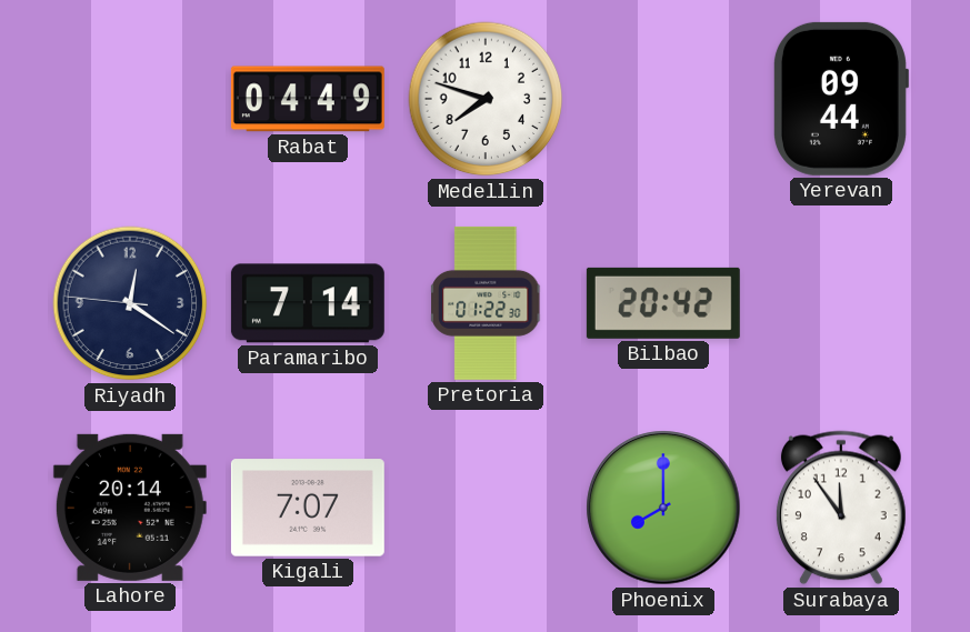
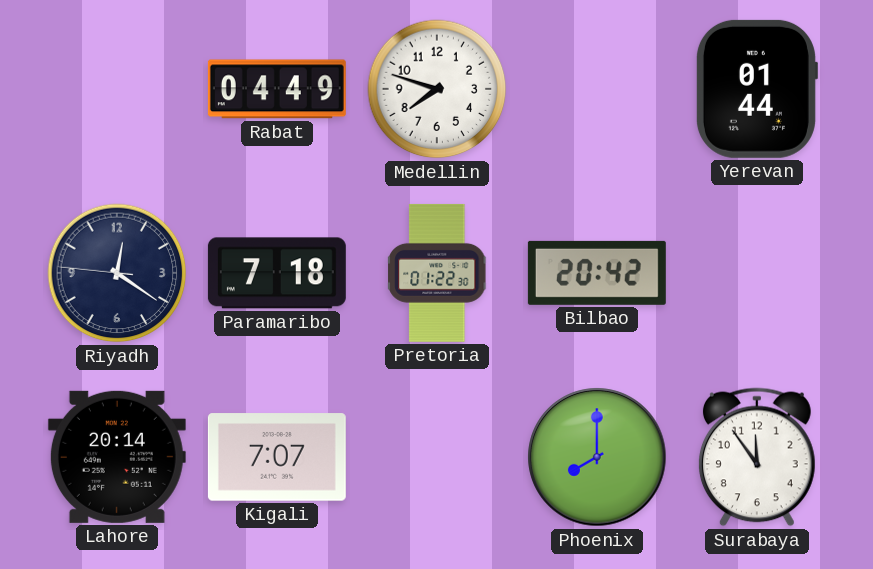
Yerevan: 09:44 -> 01:44 (756, 89)
Paramaribo: 7:14 -> 7:18 (277, 273)
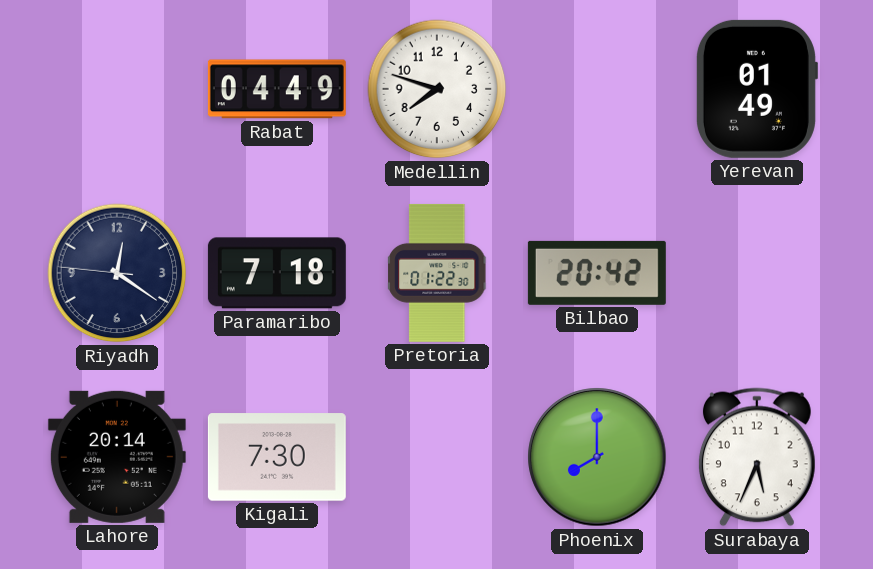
Yerevan: 01:44 -> 01:49 (756, 89)
Kigali: 7:07 -> 7:30 (277, 457)
Surabaya: 11:54 -> 5:34 (757, 457)
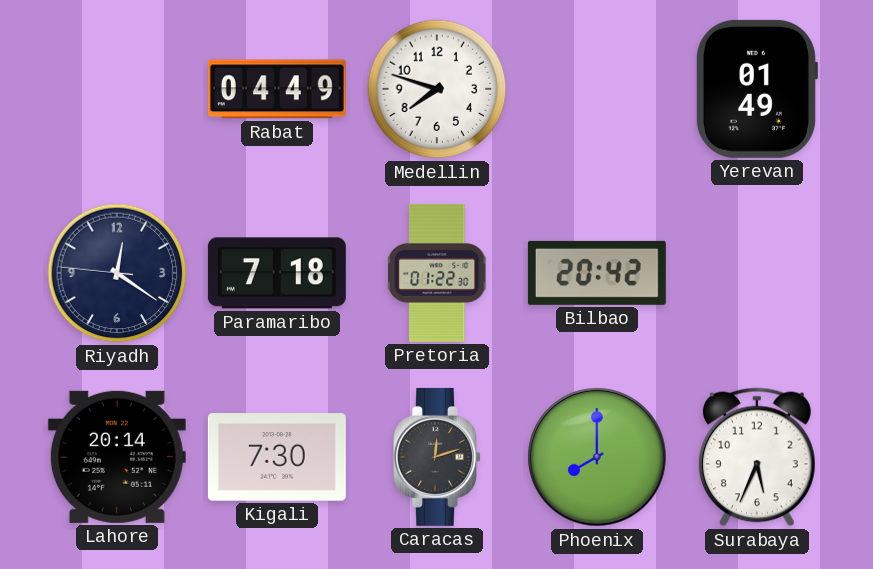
Caracas: none -> 12:12 (437, 457)
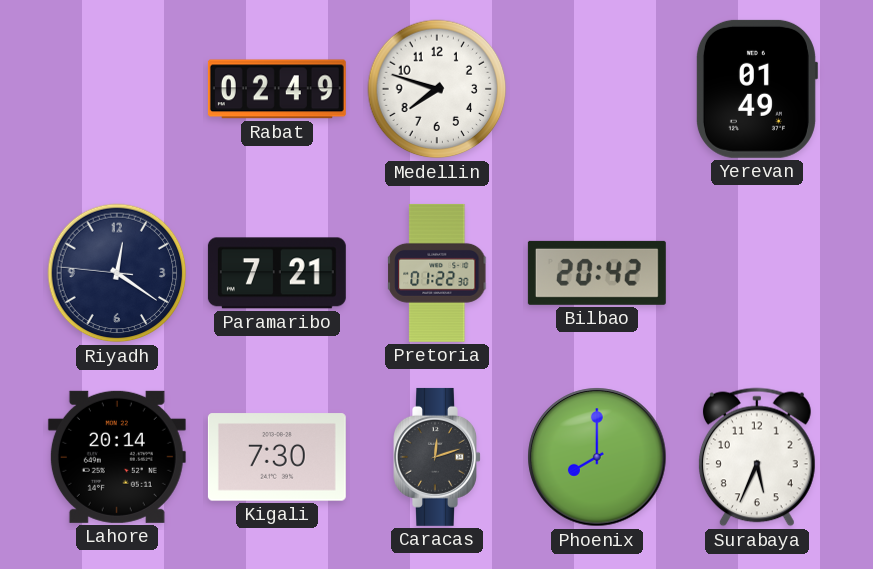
Rabat: 04:49 -> 02:49 (277, 89)
Paramaribo: 7:18 -> 7:21 (277, 273)
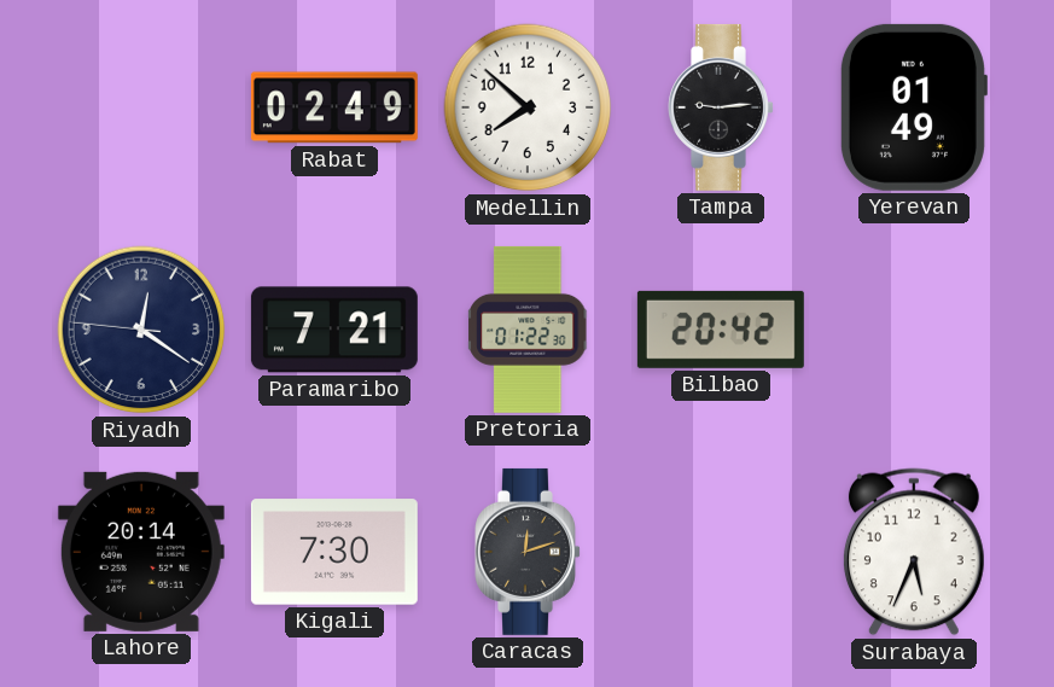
Medellin: 7:48 -> 7:52 (528, 107)
Tampa: none -> 9:14 (721, 107)
Phoenix: 8:00 -> none (597, 457)
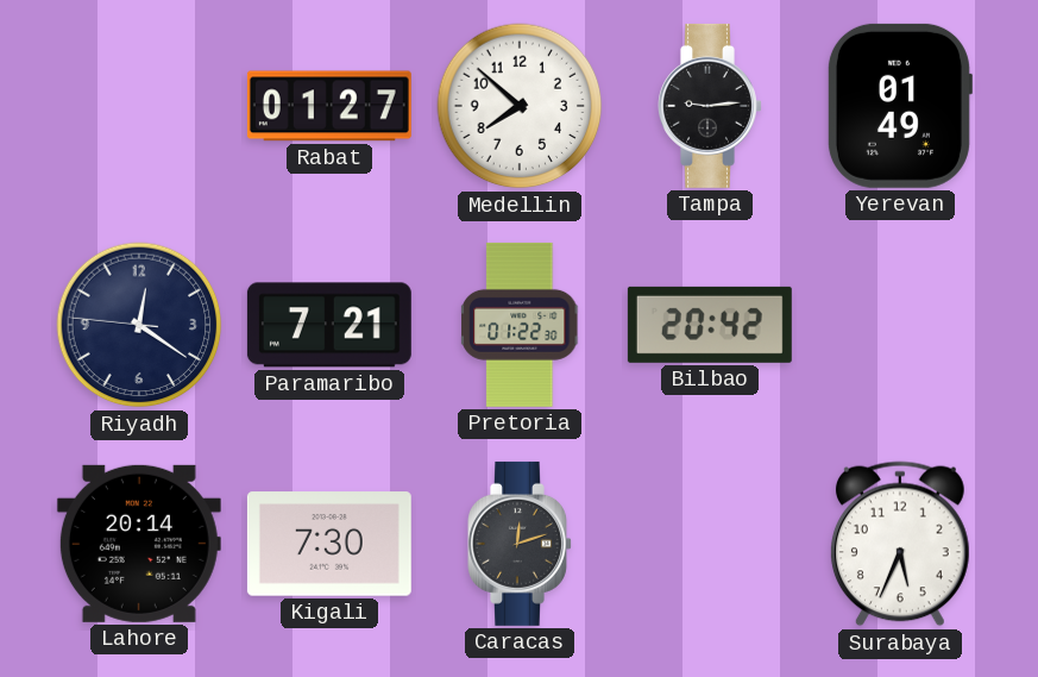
Rabat: 02:49 -> 01:27 (329, 106)
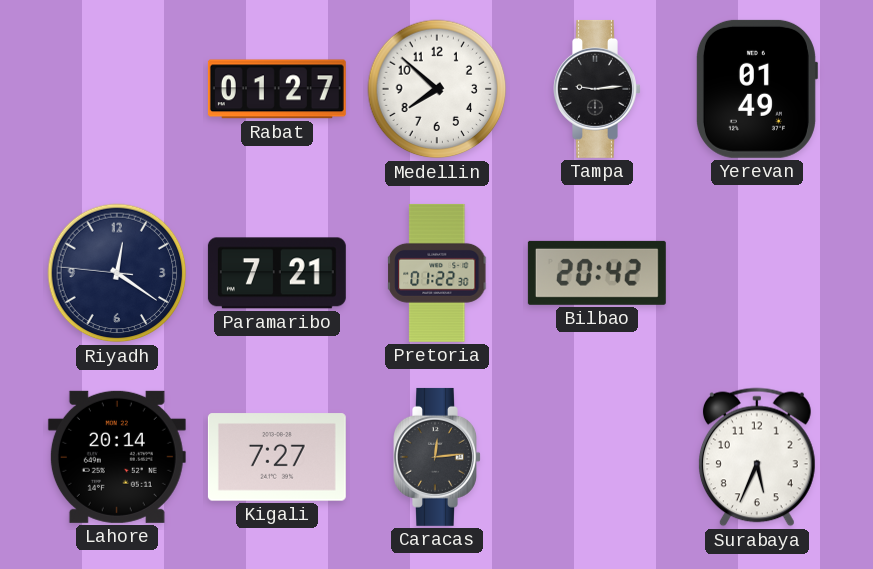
Kigali: 7:30 -> 7:27 (277, 457)
Caracas: 12:12 -> 12:14 (437, 457)
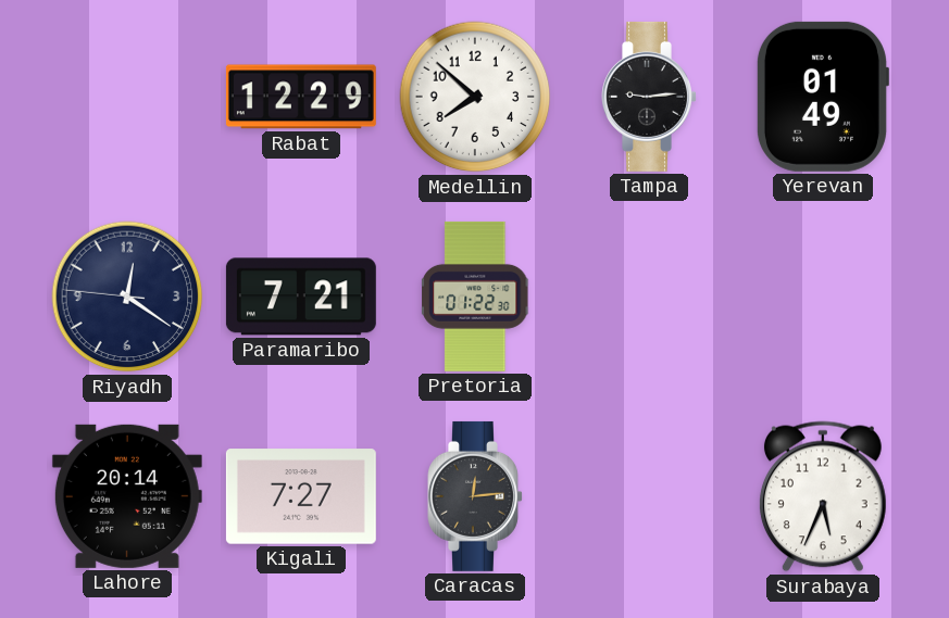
Rabat: 01:27 -> 12:29 (301, 97)
Bilbao: 20:42 -> none (597, 273)
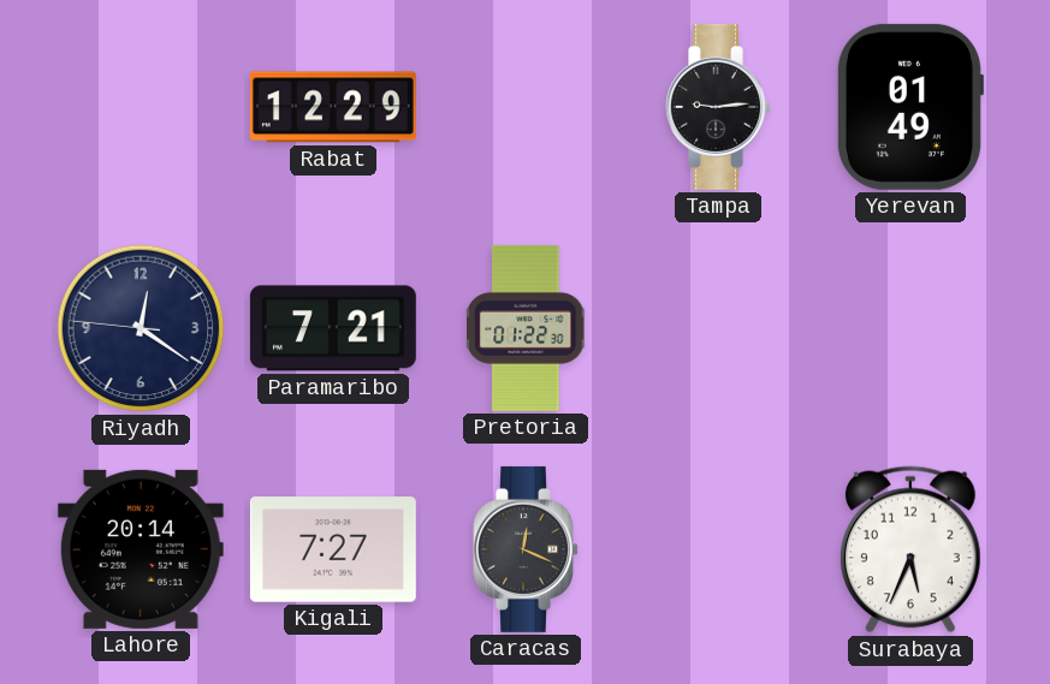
Medellin: 7:52 -> none (475, 97)
Caracas: 12:14 -> 12:19 (526, 549)
